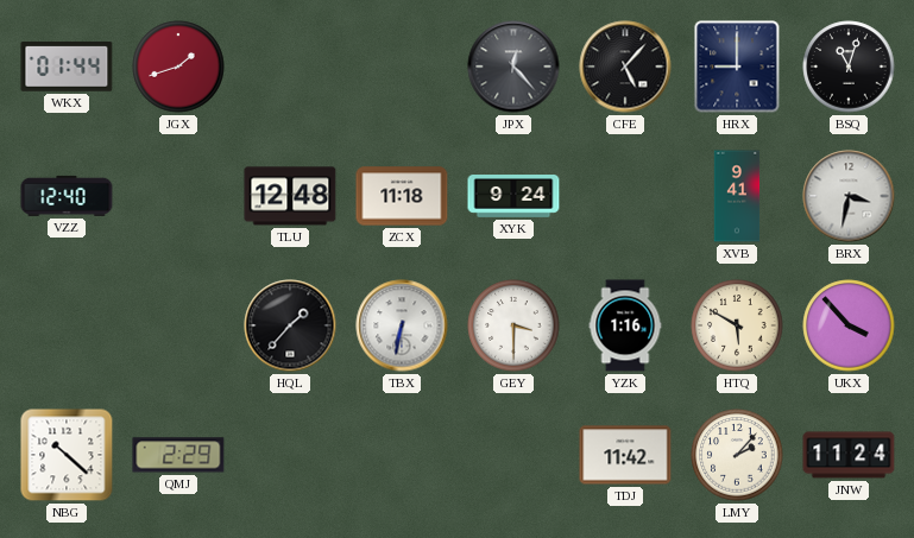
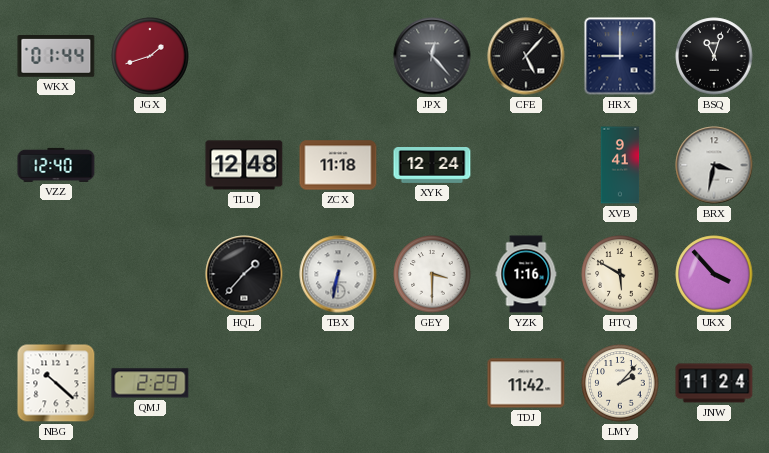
XYK: 9:24 -> 12:24 (432, 166)
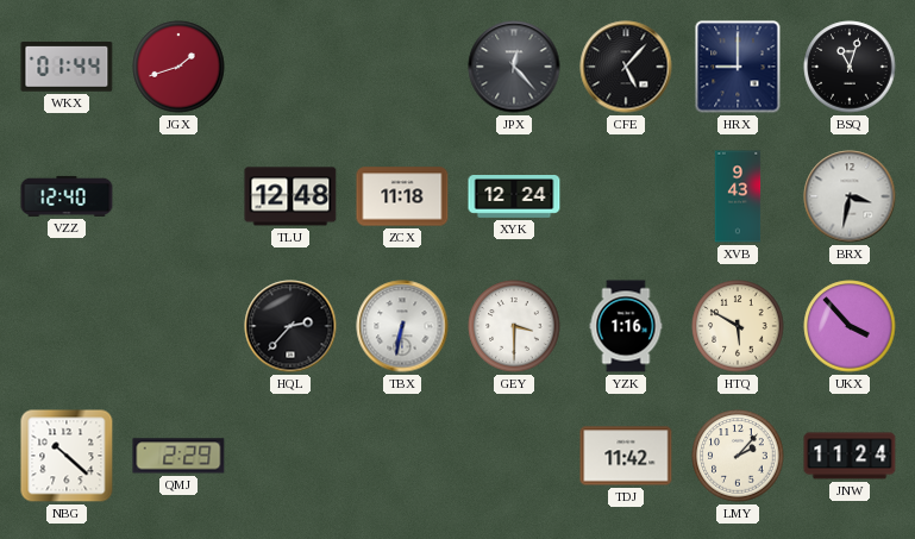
XVB: 9:41 -> 9:43 (738, 196)
HQL: 1:37 -> 2:37 (290, 326)
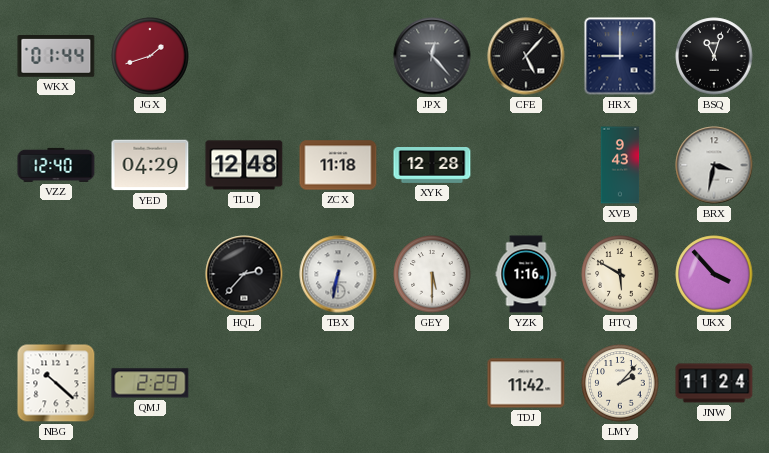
YED: none -> 04:29 (150, 165)
XYK: 12:24 -> 12:28 (432, 166)
GEY: 3:30 -> 5:30 (432, 274)
